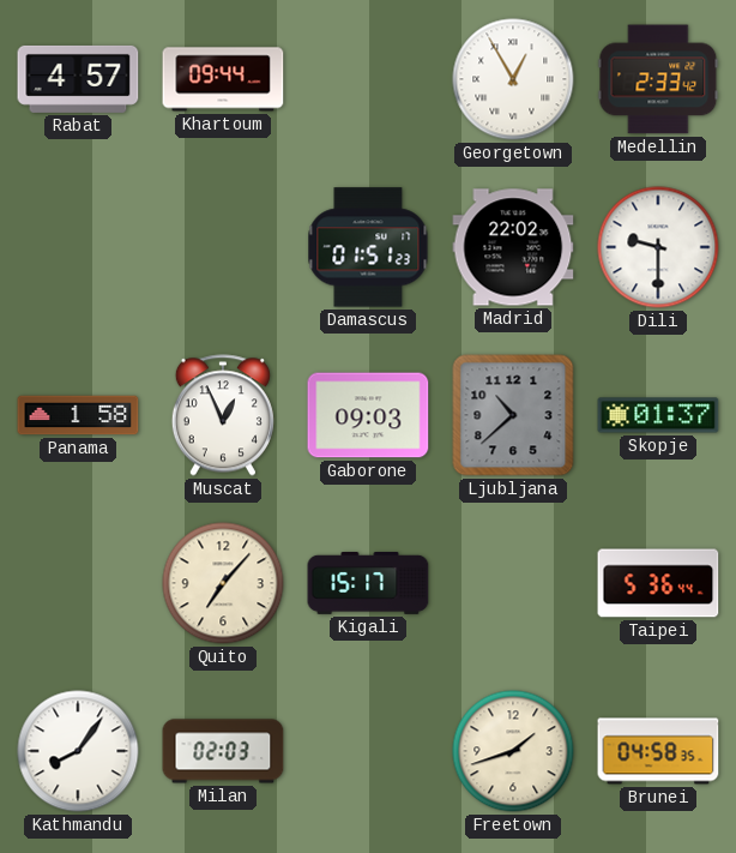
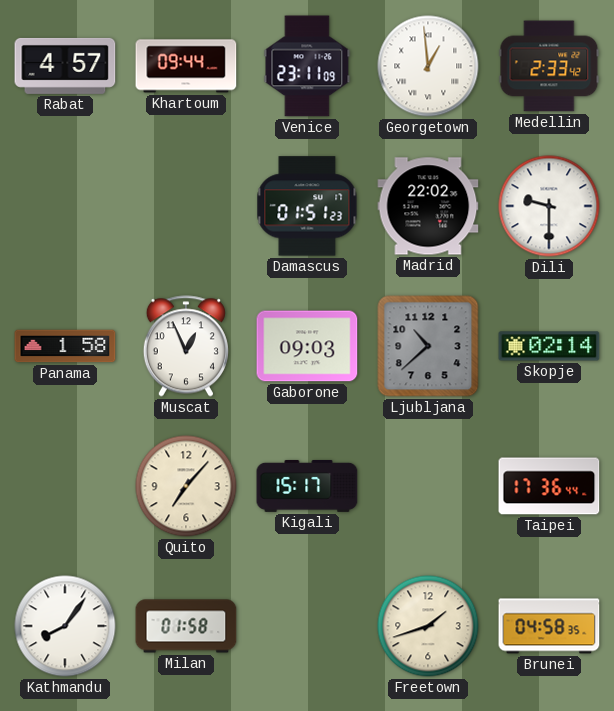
Venice: none -> 23:11 (307, 66)
Georgetown: 12:55 -> 12:59 (428, 66)
Skopje: 01:37 -> 02:14 (549, 346)
Taipei: 5:36 -> 17:36 (549, 486)
Milan: 02:03 -> 01:58 (186, 626)
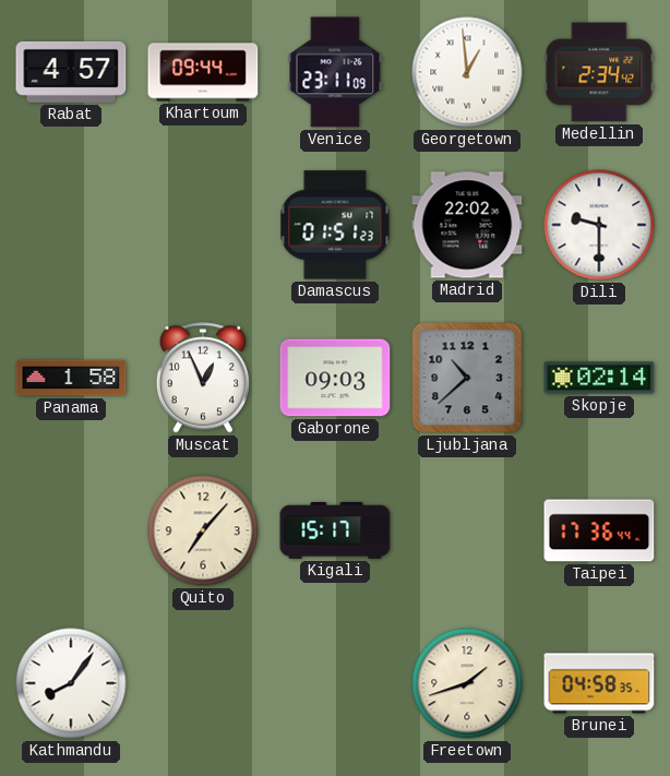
Medellin: 2:33 -> 2:34 (599, 72)
Milan: 01:58 -> none (186, 626)
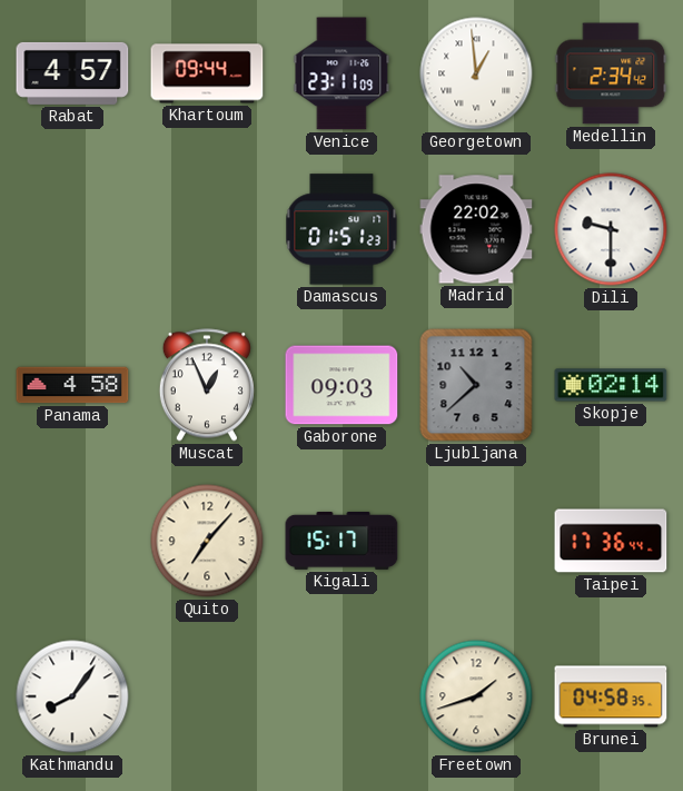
Panama: 1:58 -> 4:58 (72, 385)
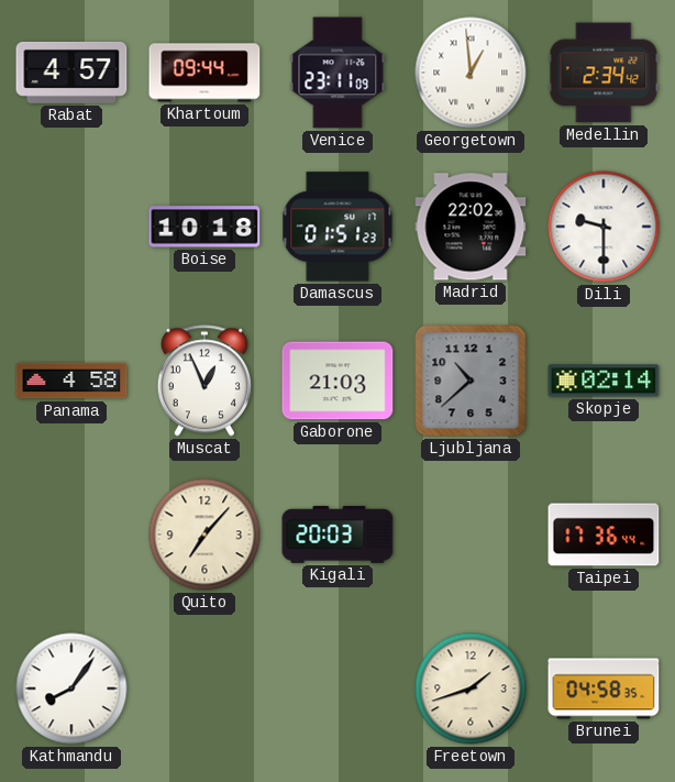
Boise: none -> 10:18 (204, 227)
Gaborone: 09:03 -> 21:03 (337, 381)
Kigali: 15:17 -> 20:03 (337, 535)
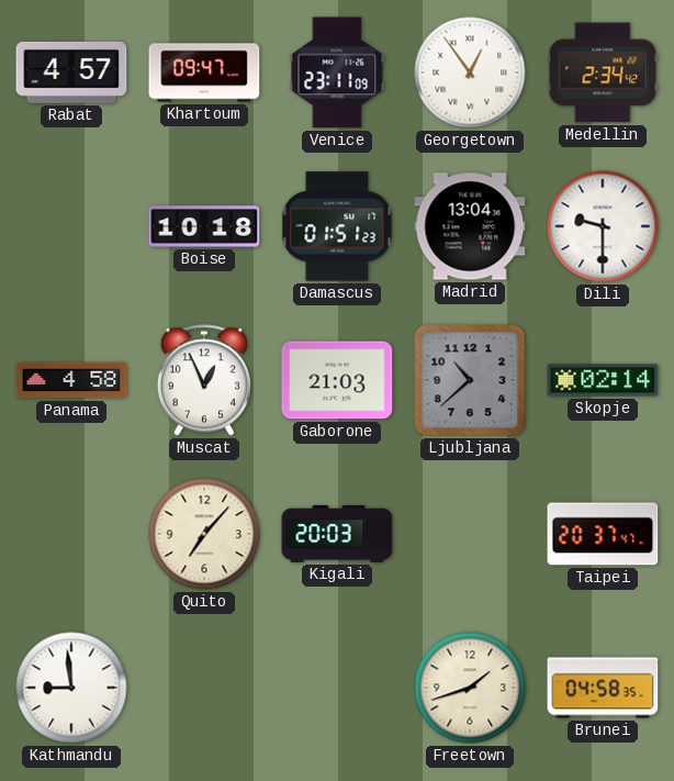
Khartoum: 09:44 -> 09:47 (204, 72)
Georgetown: 12:59 -> 12:54 (470, 72)
Madrid: 22:02 -> 13:04 (470, 226)
Taipei: 17:36 -> 20:37 (603, 534)
Kathmandu: 8:06 -> 8:59 (71, 688)
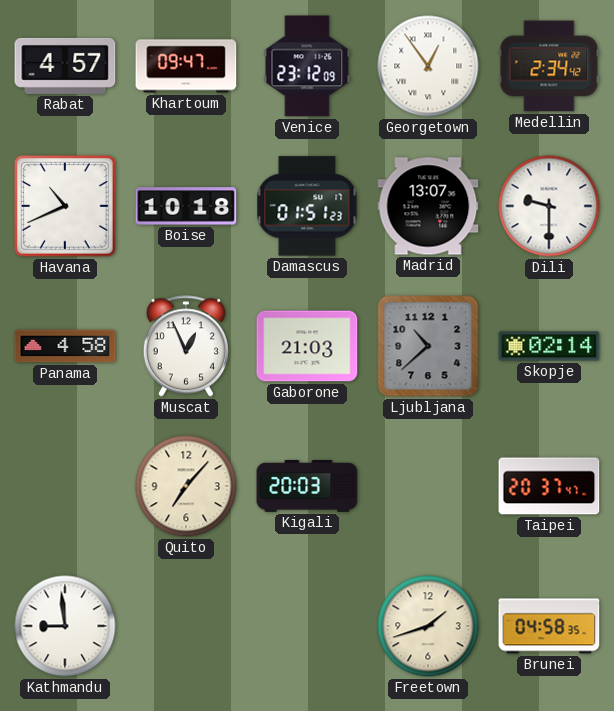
Venice: 23:11 -> 23:12 (307, 66)
Havana: none -> 10:41 (66, 207)
Madrid: 13:04 -> 13:07 (428, 206)
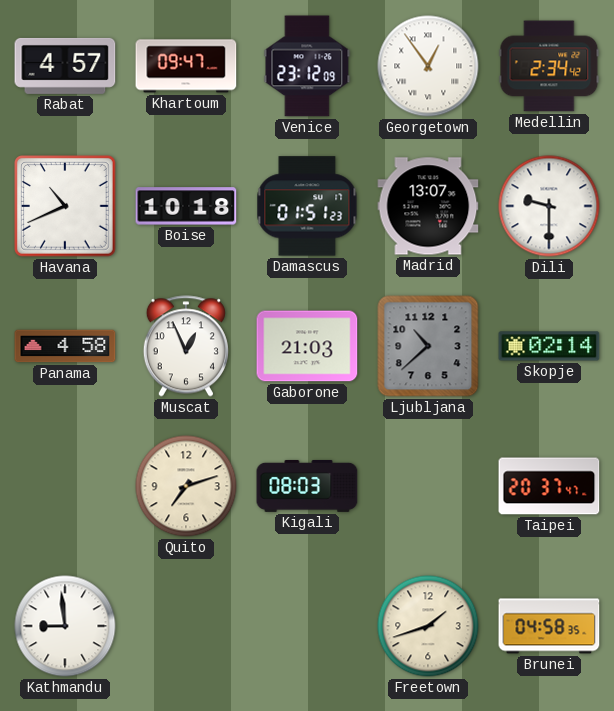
Quito: 7:07 -> 7:12 (186, 486)
Kigali: 20:03 -> 08:03 (307, 486)
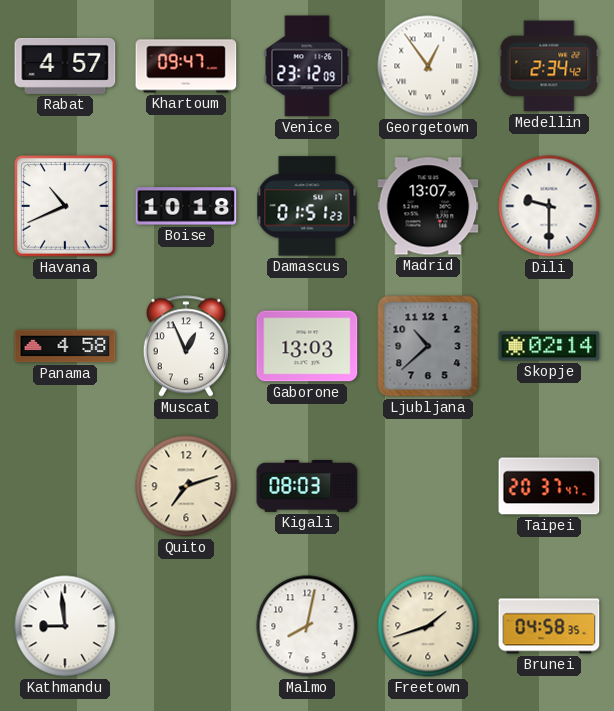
Gaborone: 21:03 -> 13:03 (307, 346)
Malmo: none -> 8:02 (307, 626)
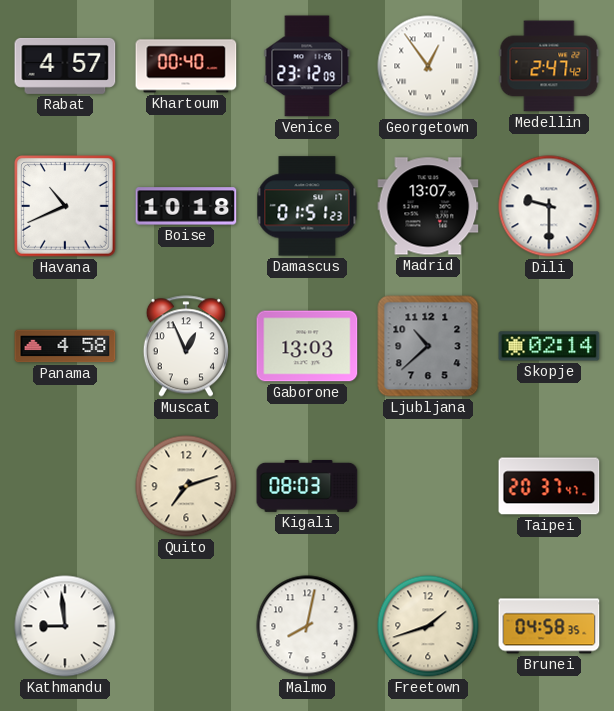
Khartoum: 09:47 -> 00:40 (186, 66)
Medellin: 2:34 -> 2:47 (549, 66)
